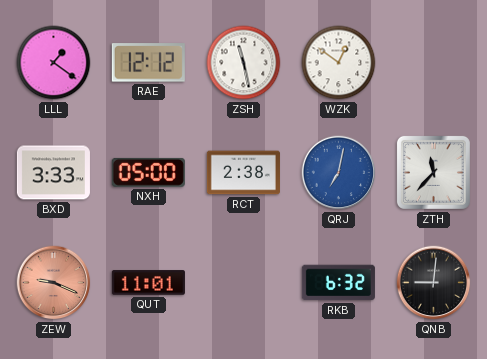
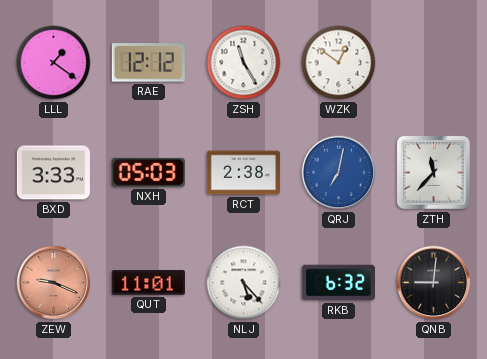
ZSH: 11:28 -> 11:25 (244, 63)
NXH: 05:00 -> 05:03 (148, 172)
NLJ: none -> 5:23 (244, 283)
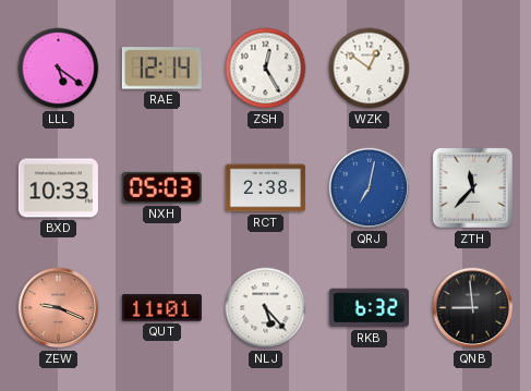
LLL: 1:21 -> 5:21 (59, 69)
RAE: 12:12 -> 12:14 (161, 69)
ZSH: 11:25 -> 12:25 (266, 69)
BXD: 3:33 -> 10:33 (58, 188)
QNB: 9:01 -> 8:59 (473, 308)
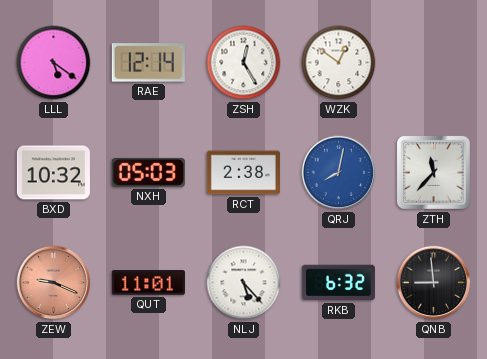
BXD: 10:33 -> 10:32 (53, 173)
QRJ: 7:02 -> 8:02 (339, 173)
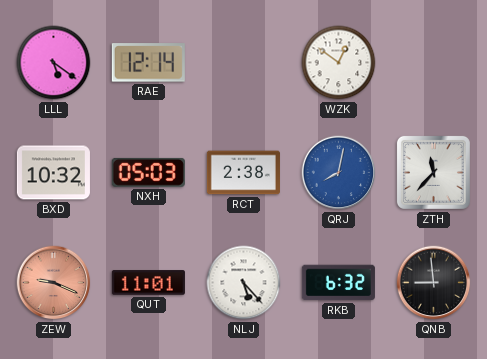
ZSH: 12:25 -> none (244, 63)
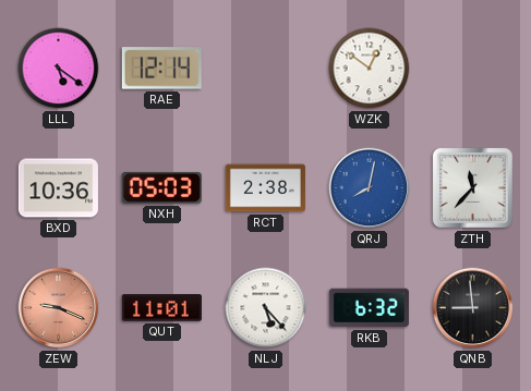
BXD: 10:32 -> 10:36 (58, 188)
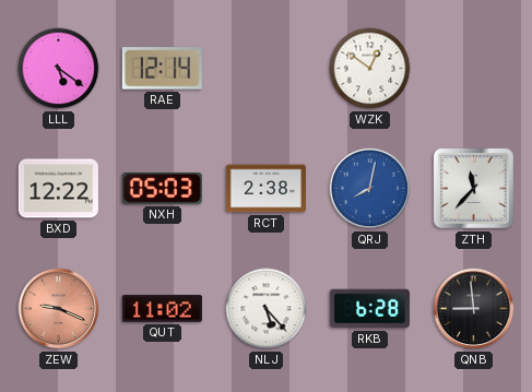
BXD: 10:36 -> 12:22 (58, 189)
QUT: 11:01 -> 11:02 (162, 309)
RKB: 6:32 -> 6:28 (369, 309)
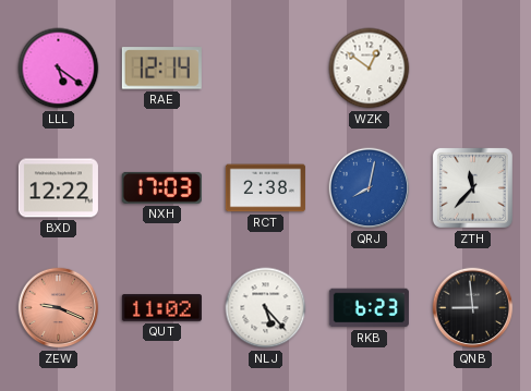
NXH: 05:03 -> 17:03 (161, 187)
RKB: 6:28 -> 6:23 (369, 308)
